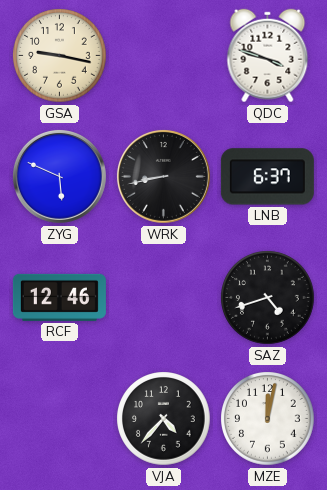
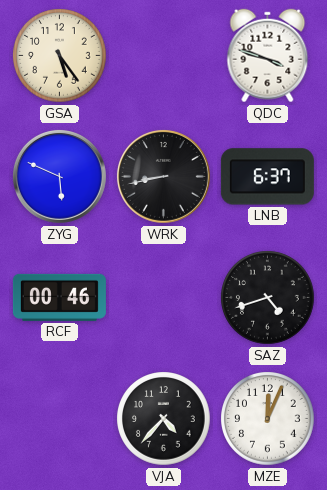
GSA: 9:17 -> 5:24 (60, 56)
RCF: 12:46 -> 00:46 (59, 297)
MZE: 12:02 -> 12:04 (268, 419)
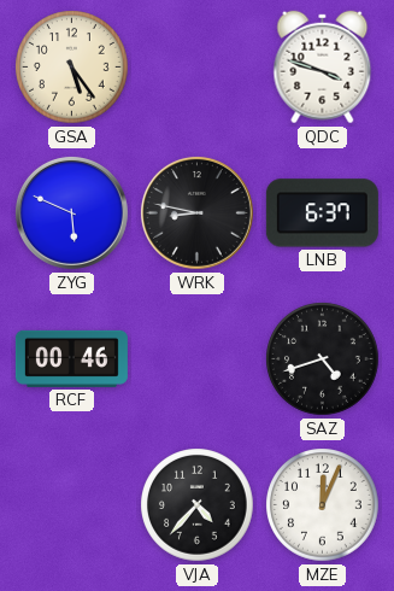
WRK: 8:43 -> 8:47 (196, 212)
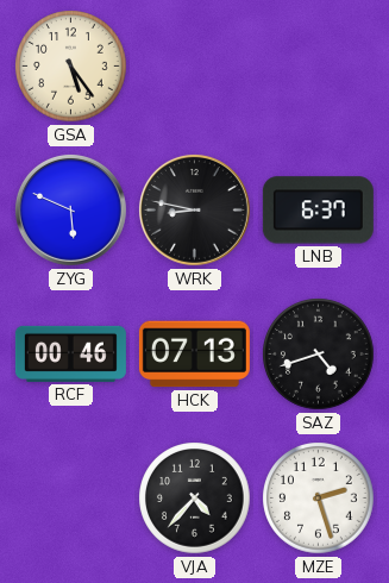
QDC: 3:48 -> none (323, 68)
HCK: none -> 07:13 (194, 355)
MZE: 12:04 -> 2:27 (319, 499)
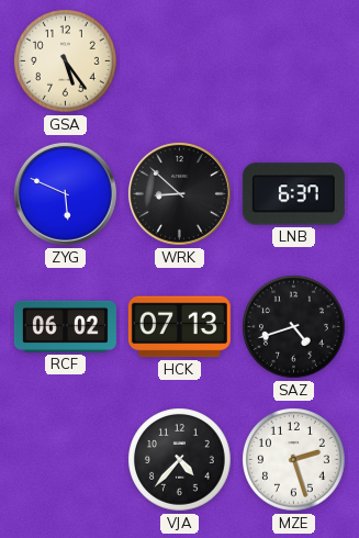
WRK: 8:47 -> 8:52 (179, 193)
RCF: 00:46 -> 06:02 (65, 326)
